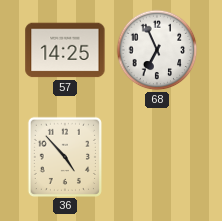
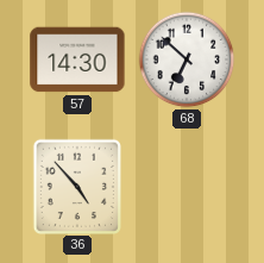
57: 14:25 -> 14:30 (77, 60)
68: 6:56 -> 6:52 (187, 60)
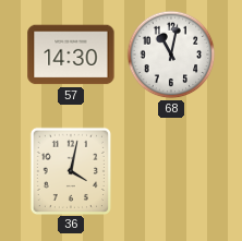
68: 6:52 -> 11:02 (171, 55)
36: 4:53 -> 4:02 (70, 170)
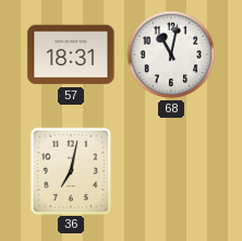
57: 14:30 -> 18:31 (71, 55)
36: 4:02 -> 7:02 (70, 170)
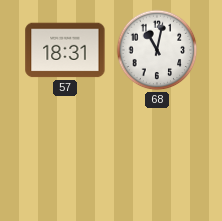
36: 7:02 -> none (70, 170)
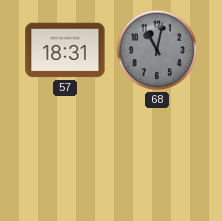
68 dial: white -> grey (157, 50)
